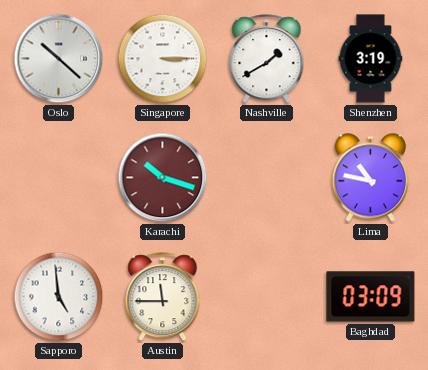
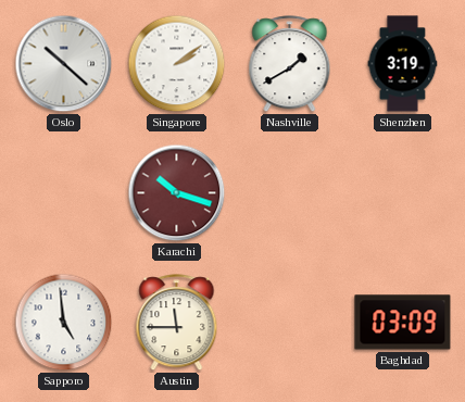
Singapore: 3:15 -> 2:09 (177, 64)
Lima: 10:47 -> none (370, 178)
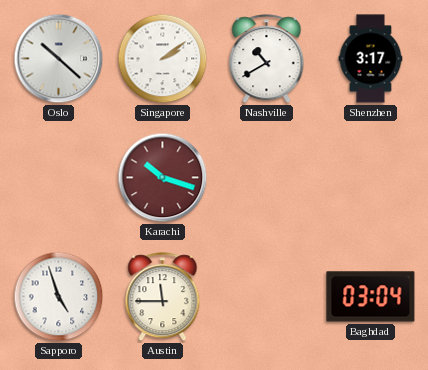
Nashville: 1:40 -> 10:40 (267, 59)
Shenzhen: 3:19 -> 3:17 (371, 59)
Sapporo: 4:59 -> 4:57 (59, 297)
Baghdad: 03:09 -> 03:04 (371, 297)
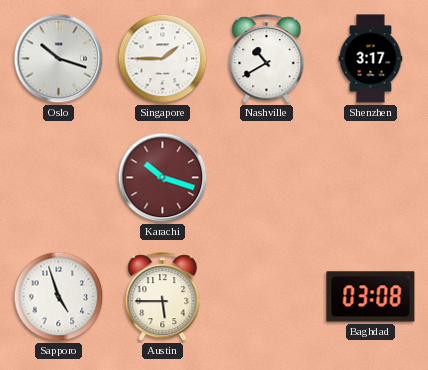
Oslo: 10:22 -> 10:18 (59, 59)
Singapore: 2:09 -> 1:45 (163, 59)
Austin: 11:45 -> 5:45 (163, 297)
Baghdad: 03:04 -> 03:08 (371, 297)
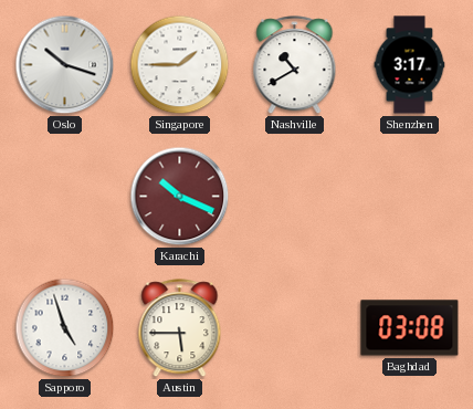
Karachi: 10:18 -> 10:19 (180, 197)
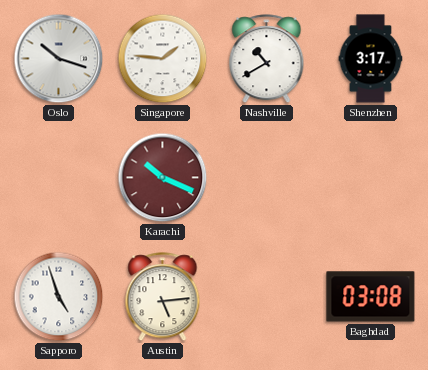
Singapore: 1:45 -> 1:46 (163, 59)
Austin: 5:45 -> 5:14 (163, 297)
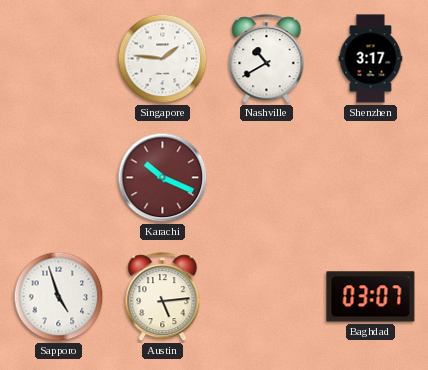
Oslo: 10:18 -> none (59, 59)
Baghdad: 03:08 -> 03:07 (371, 297)
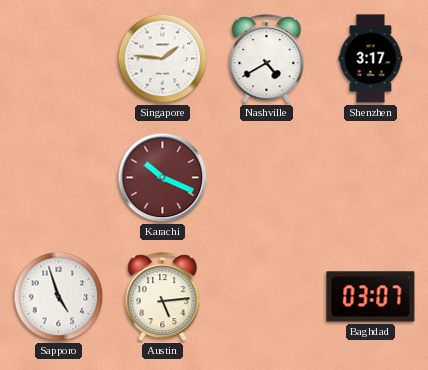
Nashville: 10:40 -> 4:40 (267, 59)
